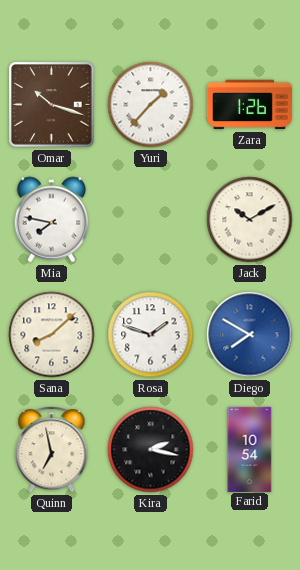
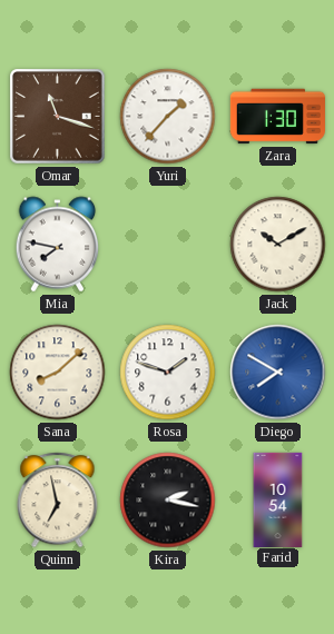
Omar: 10:18 -> 11:18 (58, 117)
Zara: 1:26 -> 1:30 (277, 117)
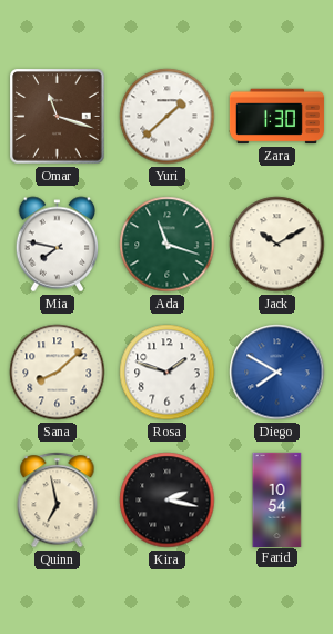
Yuri: 1:37 -> 1:38 (168, 117)
Ada: none -> 11:18 (168, 245)
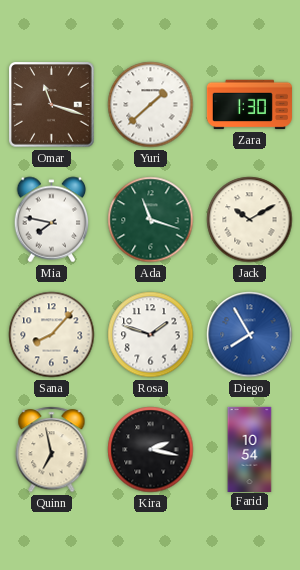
Sana: 8:08 -> 8:07 (52, 335)
Diego: 7:50 -> 7:55 (250, 335)
